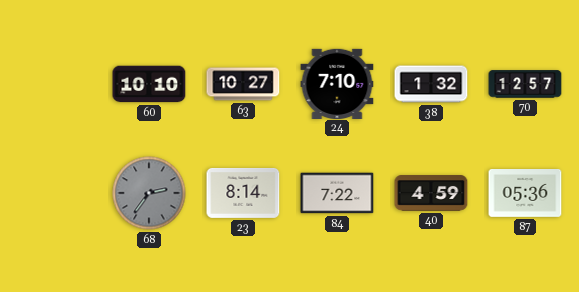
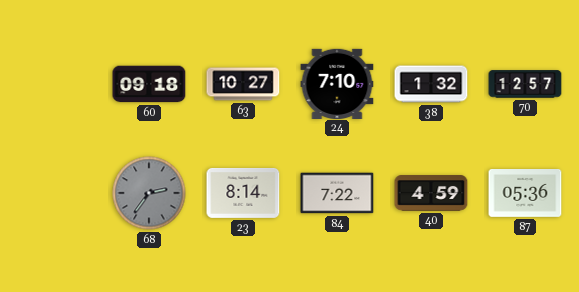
60: 10:10 -> 09:18 (149, 84)
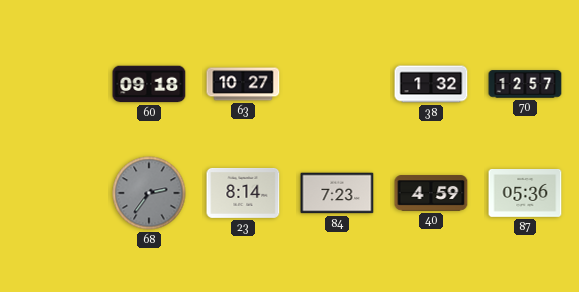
24: 7:10 -> none (337, 83)
84: 7:22 -> 7:23 (337, 193)
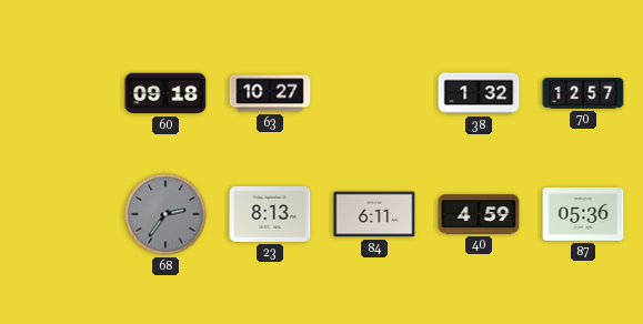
23: 8:14 -> 8:13 (270, 214)
84: 7:23 -> 6:11 (374, 214)
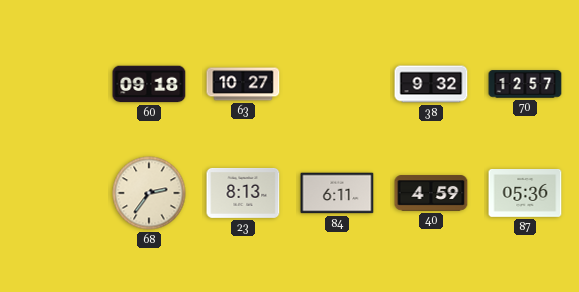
38: 1:32 -> 9:32 (431, 84)
68 dial: grey -> cream (149, 193)
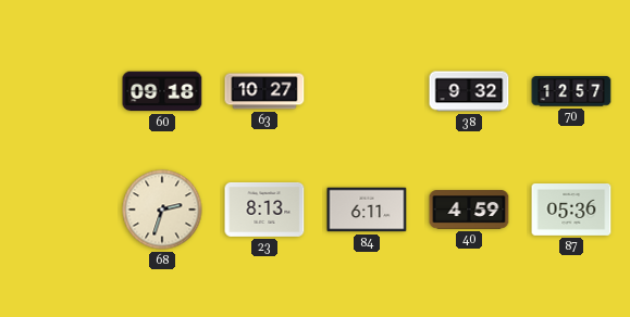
68: 2:36 -> 2:33 (162, 210)
